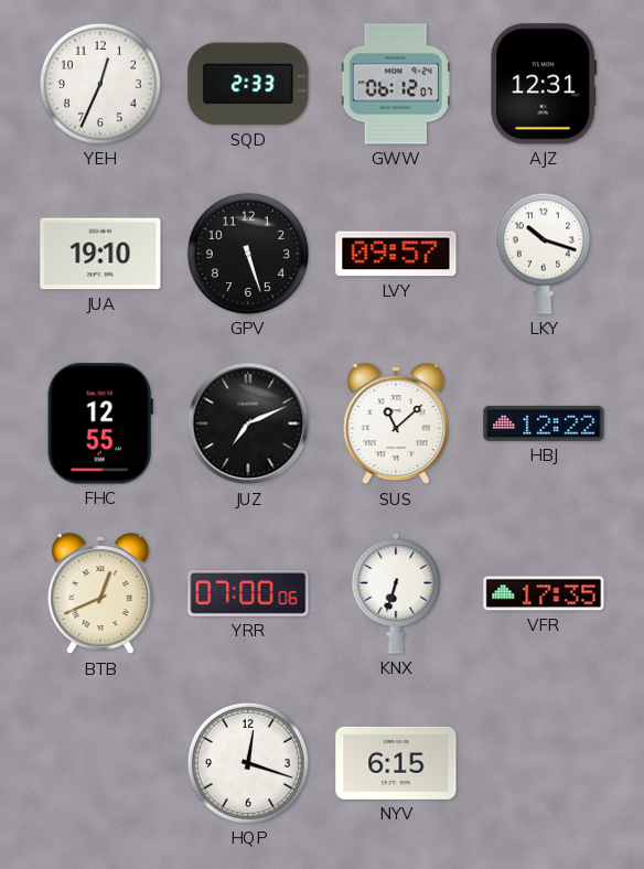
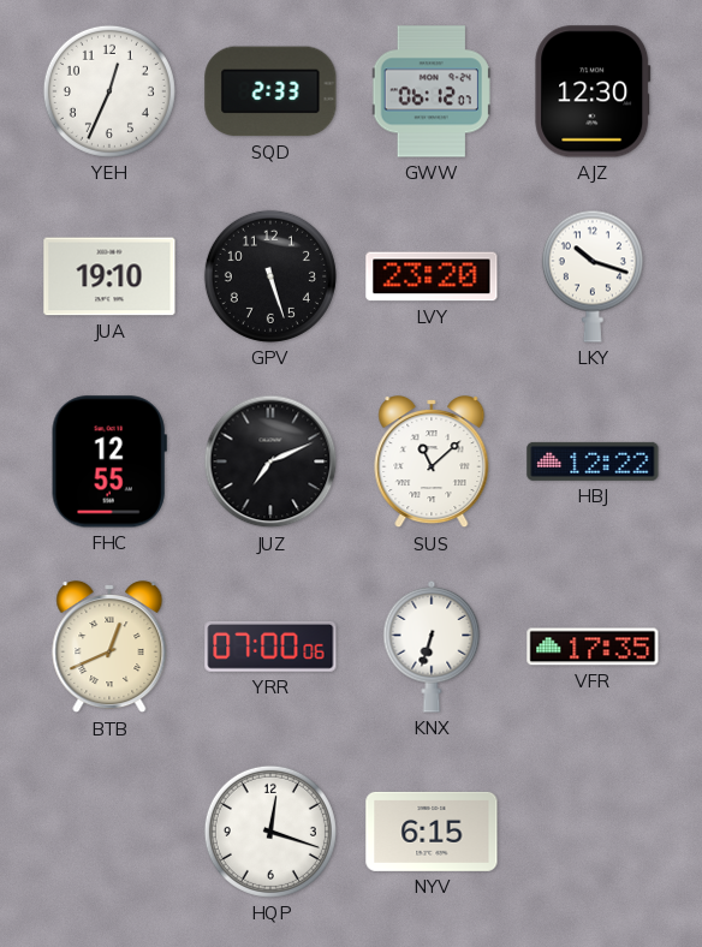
AJZ: 12:31 -> 12:30 (593, 91)
LVY: 09:57 -> 23:20 (432, 276)
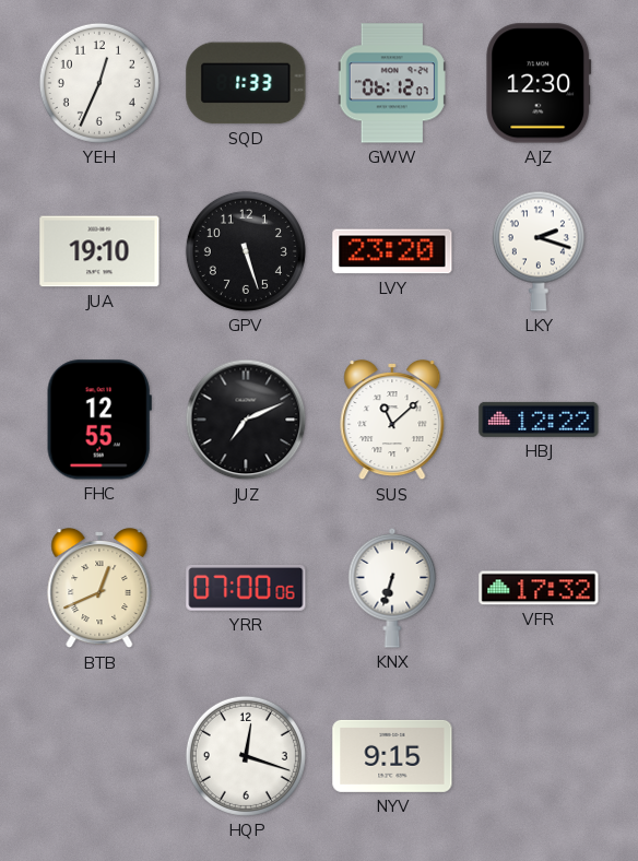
SQD: 2:33 -> 1:33 (246, 83)
LKY: 10:18 -> 2:18 (539, 251)
VFR: 17:35 -> 17:32 (539, 588)
NYV: 6:15 -> 9:15 (392, 756)
